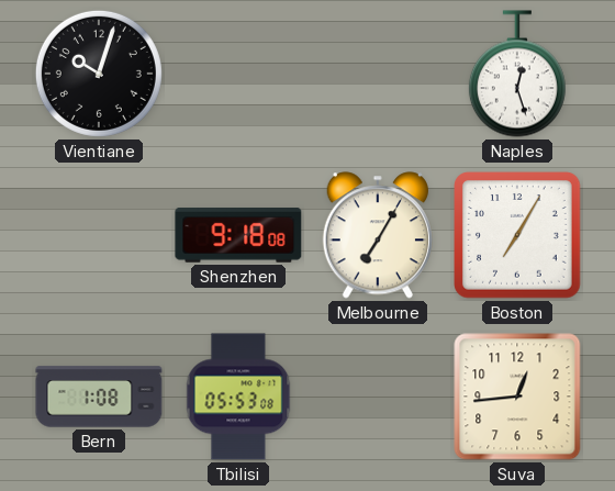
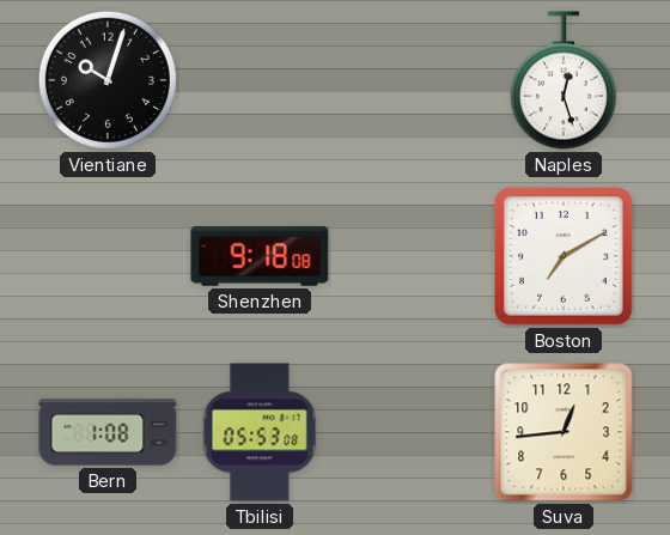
Melbourne: 7:05 -> none (377, 235)
Boston: 7:05 -> 7:10 (564, 256)
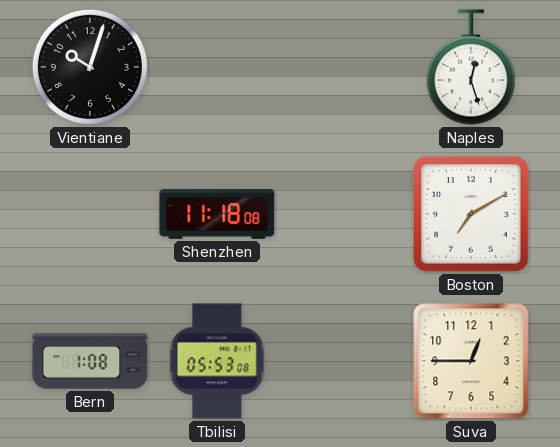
Shenzhen: 9:18 -> 11:18 (217, 215)
Suva: 12:44 -> 12:45 (471, 361)
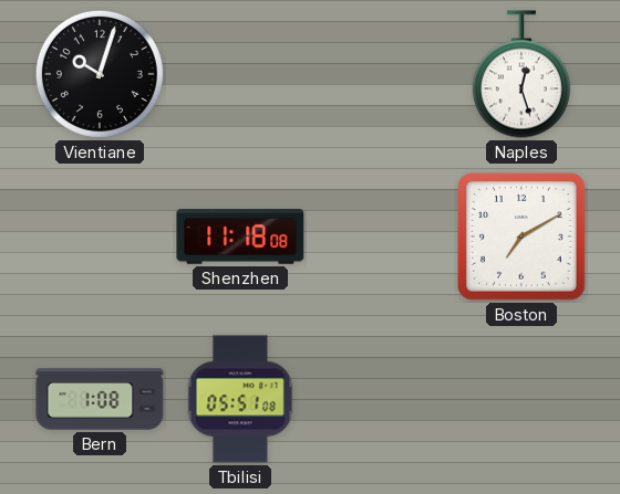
Tbilisi: 05:53 -> 05:51 (240, 399)
Suva: 12:45 -> none (471, 361)
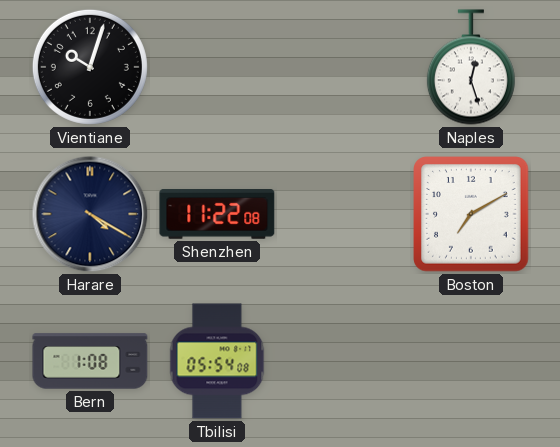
Harare: none -> 4:20 (90, 214)
Shenzhen: 11:18 -> 11:22 (217, 215)
Tbilisi: 05:51 -> 05:54 (217, 361)
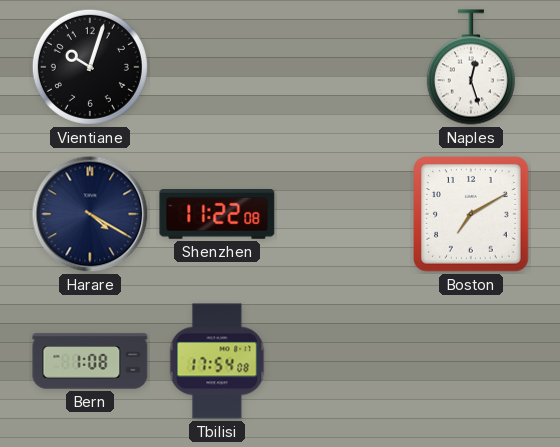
Tbilisi: 05:54 -> 17:54 (217, 361)
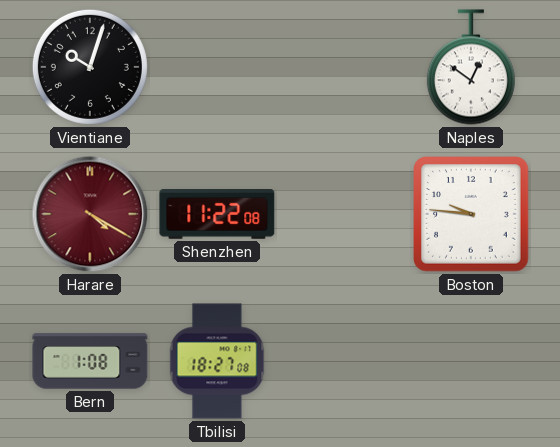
Naples: 12:27 -> 12:51 (471, 67)
Harare dial: navy -> burgundy (90, 214)
Boston: 7:10 -> 9:46 (471, 214)
Tbilisi: 17:54 -> 18:27 (217, 361)
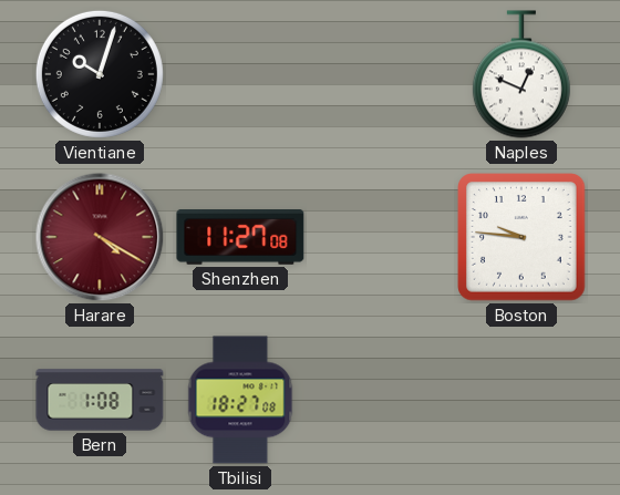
Naples: 12:51 -> 12:49 (521, 74)
Shenzhen: 11:22 -> 11:27 (240, 238)
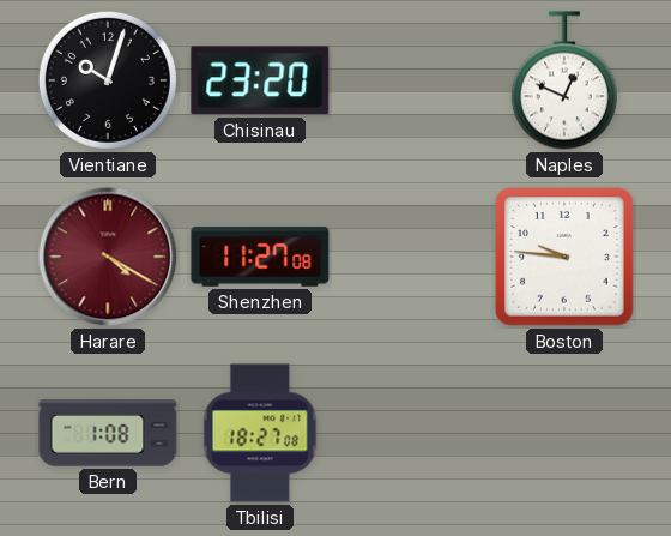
Chisinau: none -> 23:20 (260, 80)
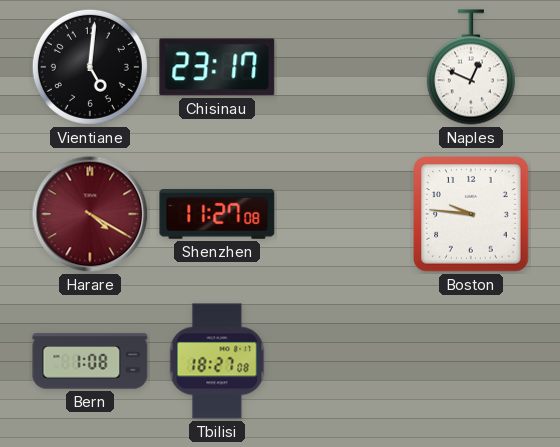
Vientiane: 10:03 -> 5:01 (90, 67)
Chisinau: 23:20 -> 23:17 (217, 67)
